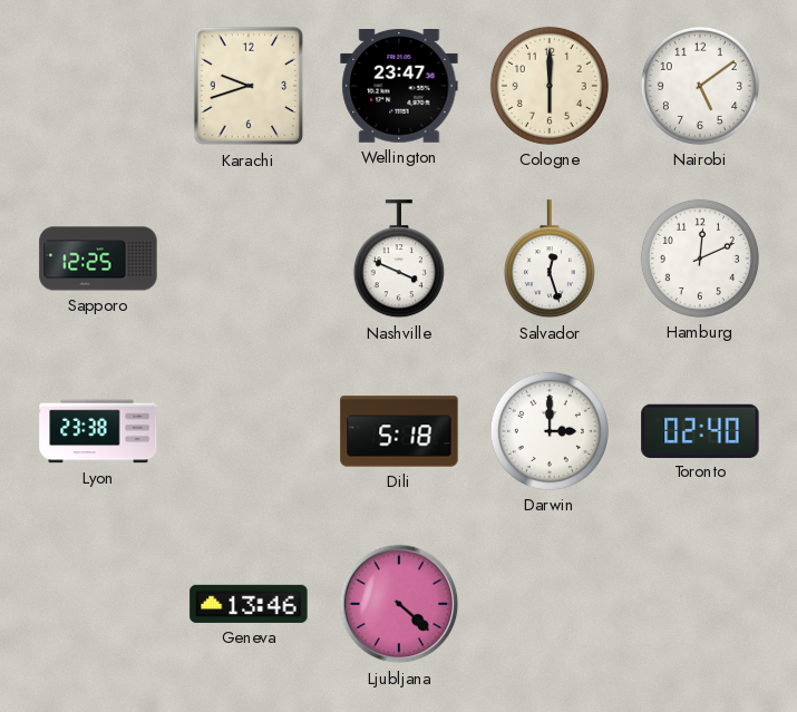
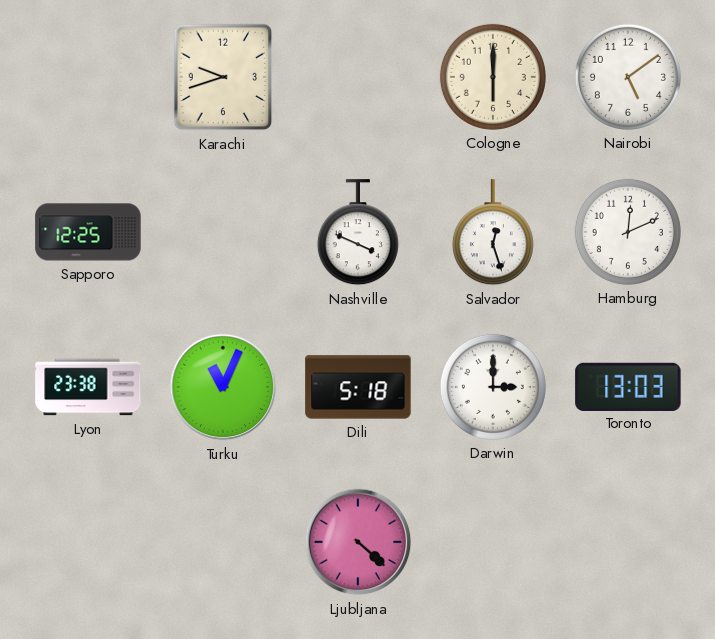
Wellington: 23:47 -> none (399, 87)
Turku: none -> 11:04 (223, 387)
Toronto: 02:40 -> 13:03 (628, 386)
Geneva: 13:46 -> none (249, 604)
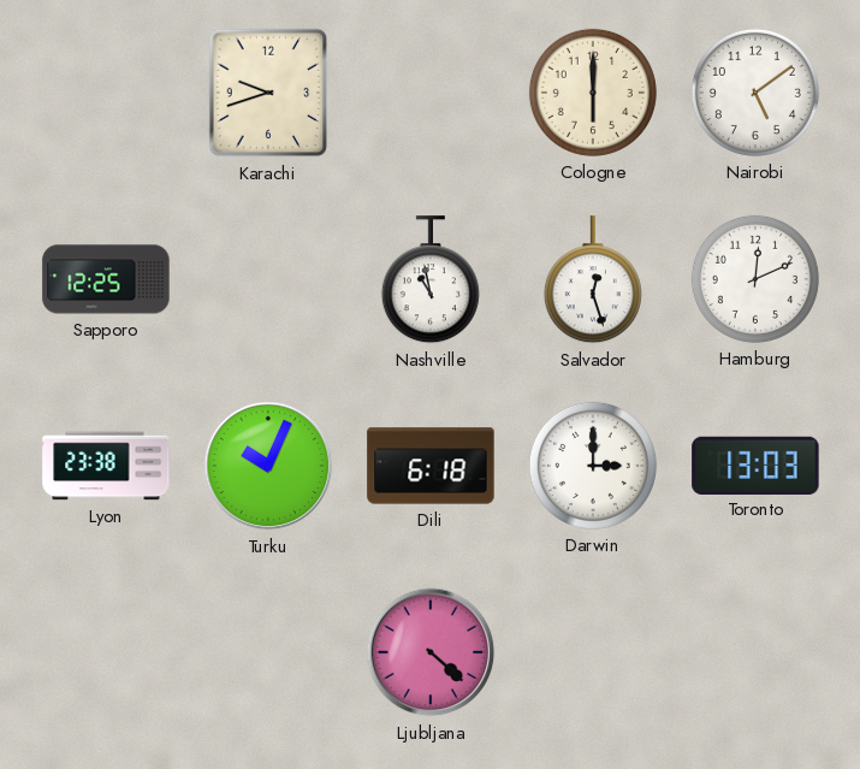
Nashville: 3:49 -> 10:58 (431, 280)
Turku: 11:04 -> 10:04 (268, 466)
Dili: 5:18 -> 6:18 (431, 466)
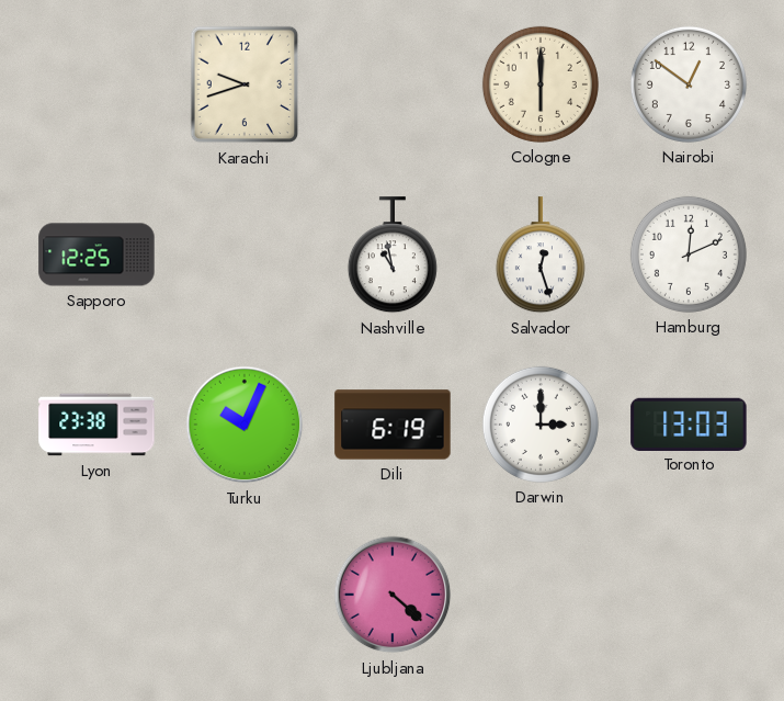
Nairobi: 5:09 -> 12:51 (689, 84)
Dili: 6:18 -> 6:19 (393, 425)
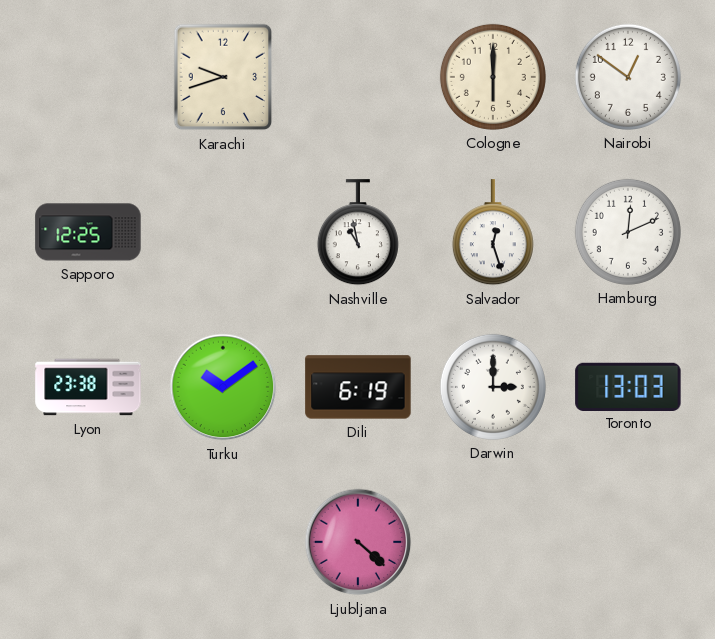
Turku: 10:04 -> 10:09 (223, 387)
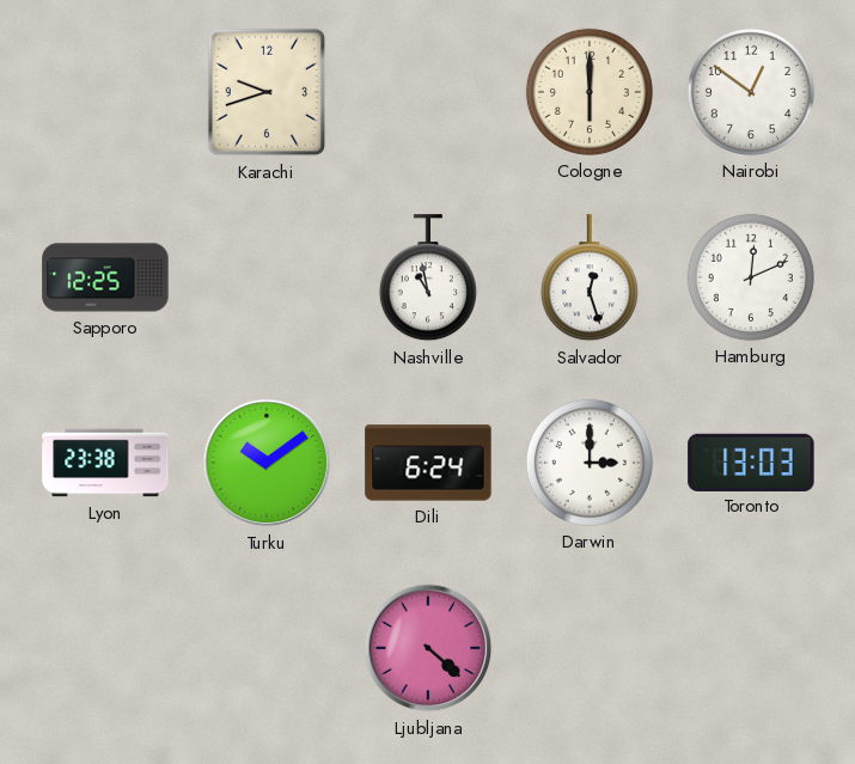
Dili: 6:19 -> 6:24 (428, 463)
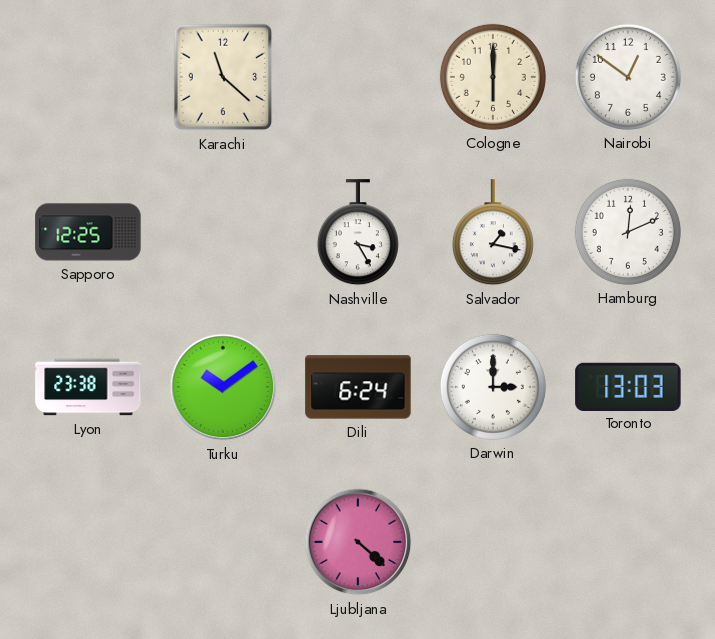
Karachi: 9:42 -> 11:22 (223, 77)
Nashville: 10:58 -> 3:25 (358, 233)
Salvador: 12:27 -> 1:17 (493, 233)
